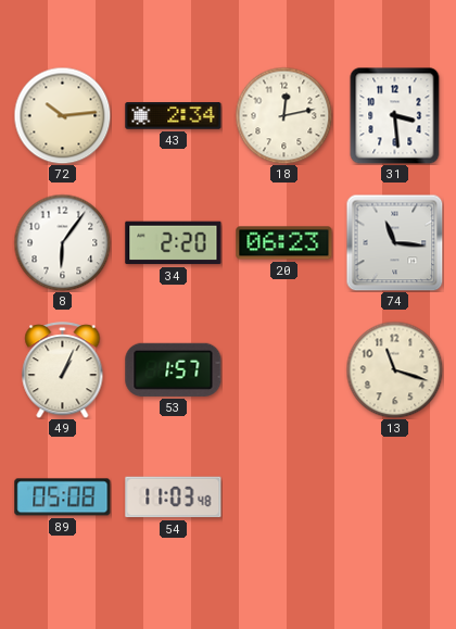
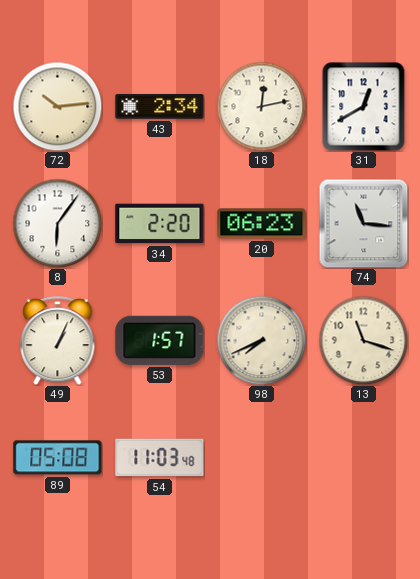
31: 3:29 -> 12:40 (364, 106)
98: none -> 7:41 (261, 340)
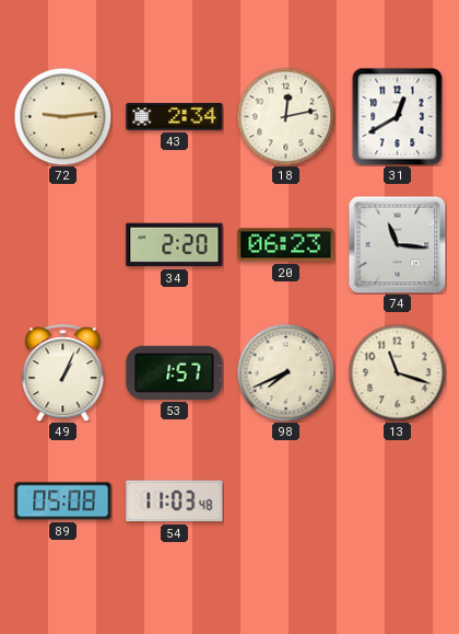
72: 10:14 -> 9:14 (62, 116)
8: 6:06 -> none (57, 223)
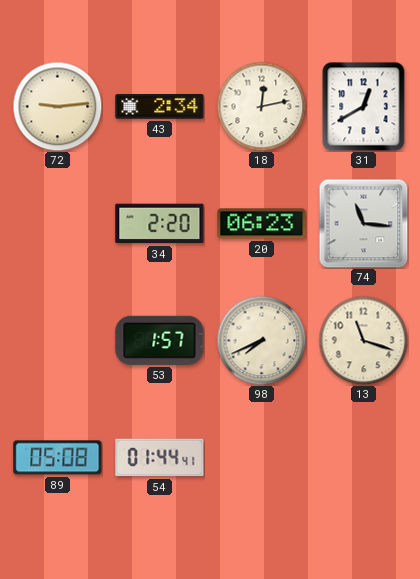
49: 1:04 -> none (63, 373)
54: 11:03 -> 01:44 (160, 458)
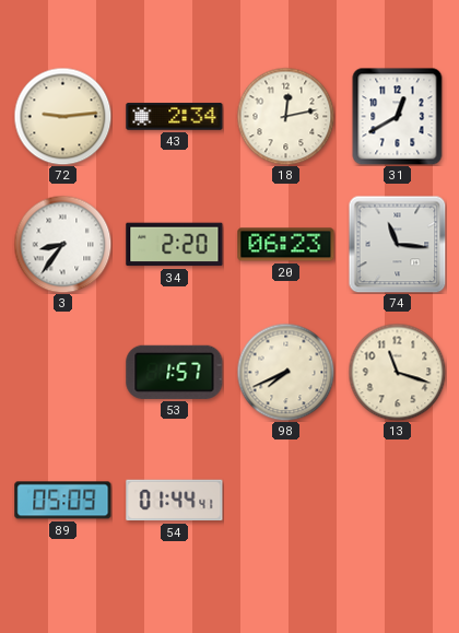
3: none -> 8:36 (62, 244)
89: 05:08 -> 05:09 (63, 501)
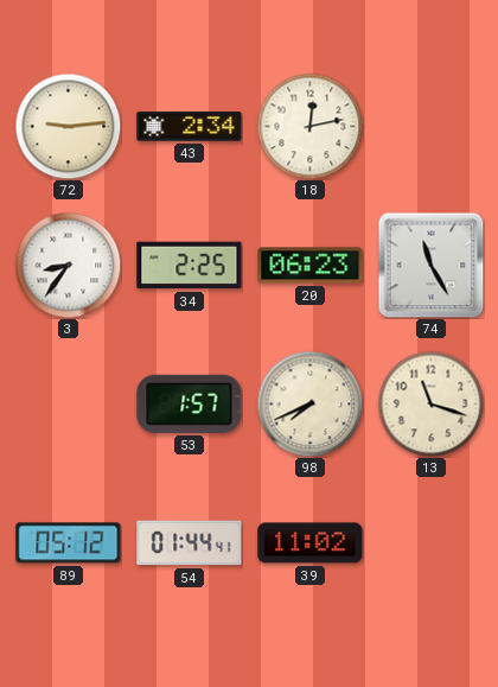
31: 12:40 -> none (398, 116)
34: 2:20 -> 2:25 (190, 266)
74: 11:16 -> 11:25 (430, 265)
89: 05:09 -> 05:12 (69, 543)
39: none -> 11:02 (311, 543)
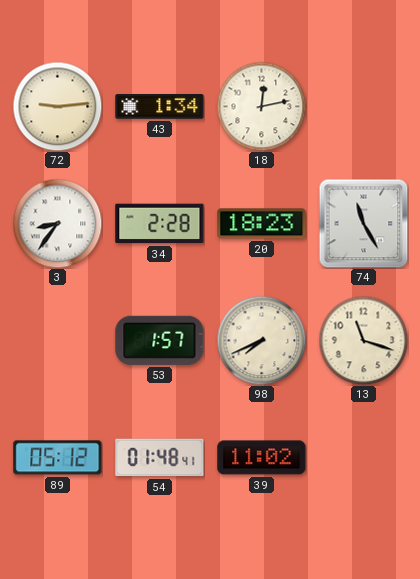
43: 2:34 -> 1:34 (160, 107)
34: 2:25 -> 2:28 (160, 224)
20: 06:23 -> 18:23 (262, 224)
54: 01:44 -> 01:48 (160, 458)
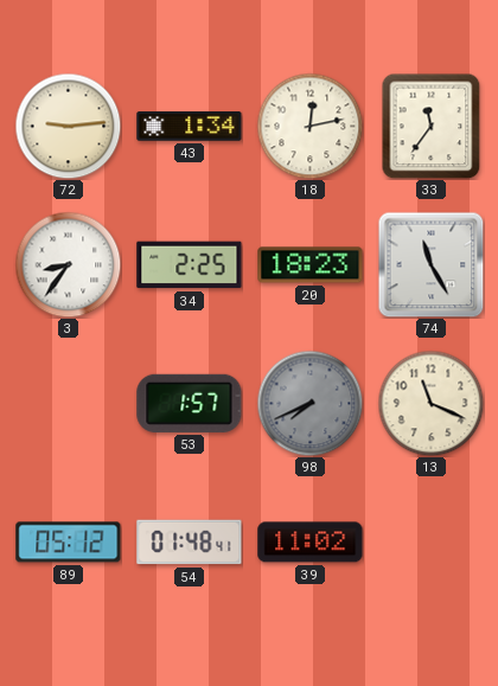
33: none -> 11:36 (432, 126)
34: 2:28 -> 2:25 (190, 265)
98 dial: cream -> grey (309, 403)
13: 11:18 -> 11:19 (430, 403)
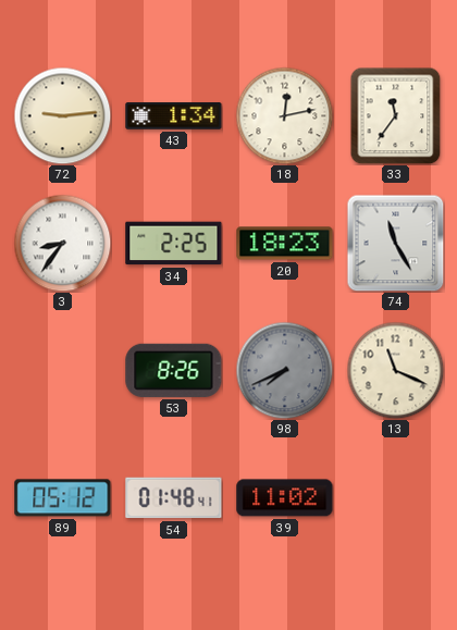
53: 1:57 -> 8:26 (174, 370)
